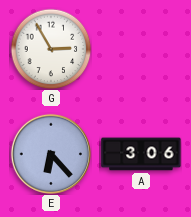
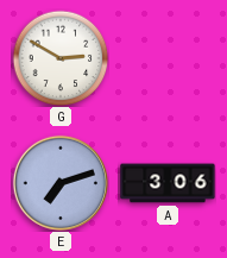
G: 2:55 -> 2:50 (61, 58)
E: 6:23 -> 7:12 (59, 182)
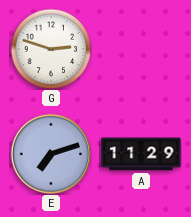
G: 2:50 -> 2:48 (51, 49)
A: 3:06 -> 11:29 (141, 154)
